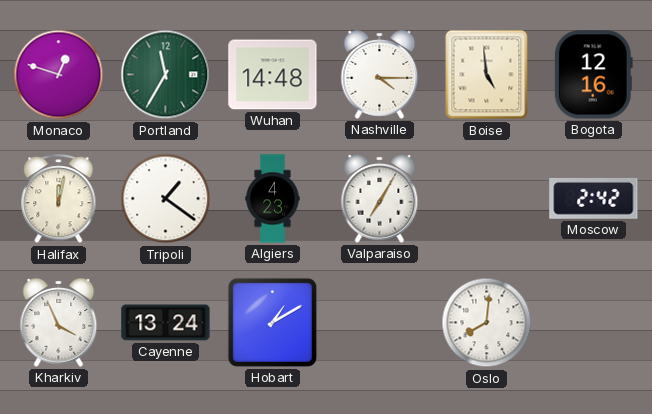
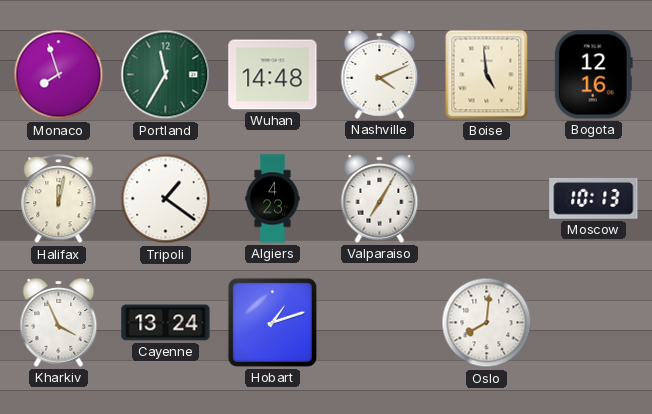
Monaco: 12:48 -> 7:57 (59, 75)
Nashville: 4:15 -> 4:11 (380, 75)
Moscow: 2:42 -> 10:13 (594, 198)
Hobart: 1:10 -> 1:12 (272, 322)
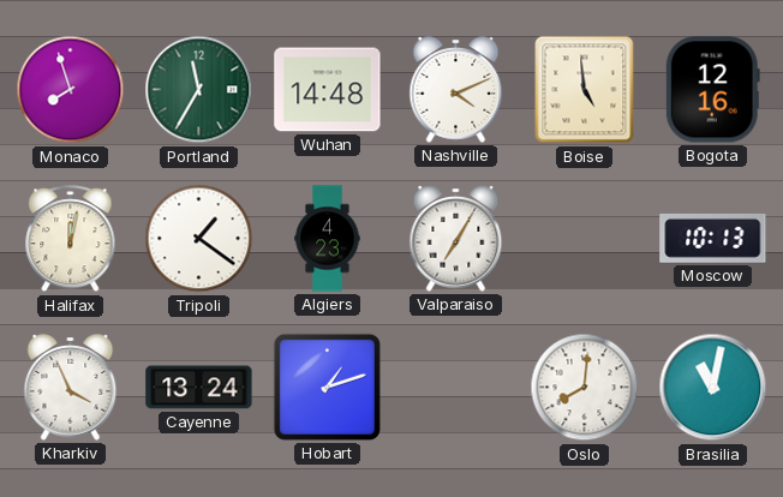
Brasilia: none -> 11:02 (713, 388)
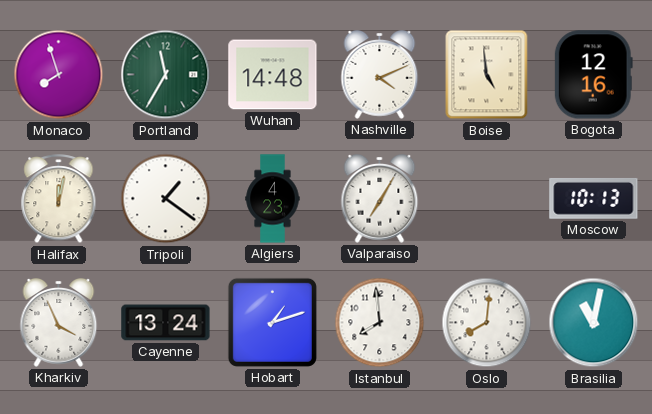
Istanbul: none -> 7:59 (380, 323)
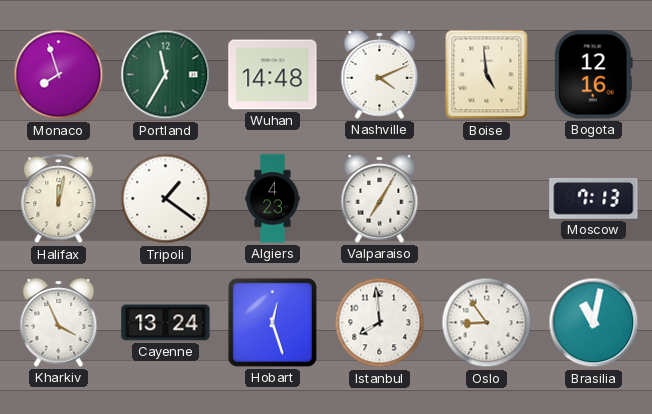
Moscow: 10:13 -> 7:13 (594, 198)
Hobart: 1:12 -> 12:27 (272, 322)
Oslo: 8:01 -> 8:54 (487, 323)
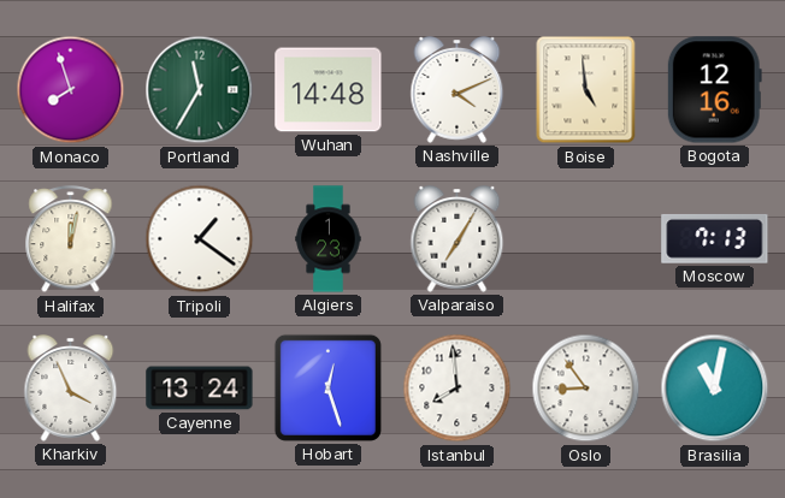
Algiers: 4:23 -> 1:23 (329, 239)
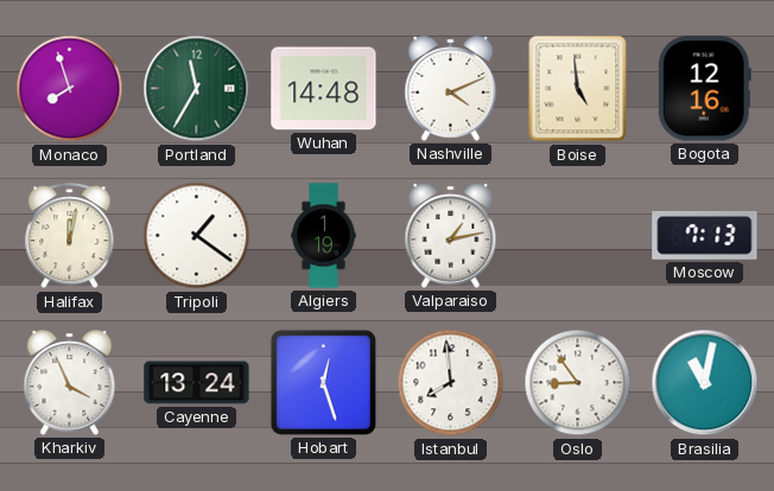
Algiers: 1:23 -> 1:19 (324, 236)
Valparaiso: 7:05 -> 1:13 (451, 236)
